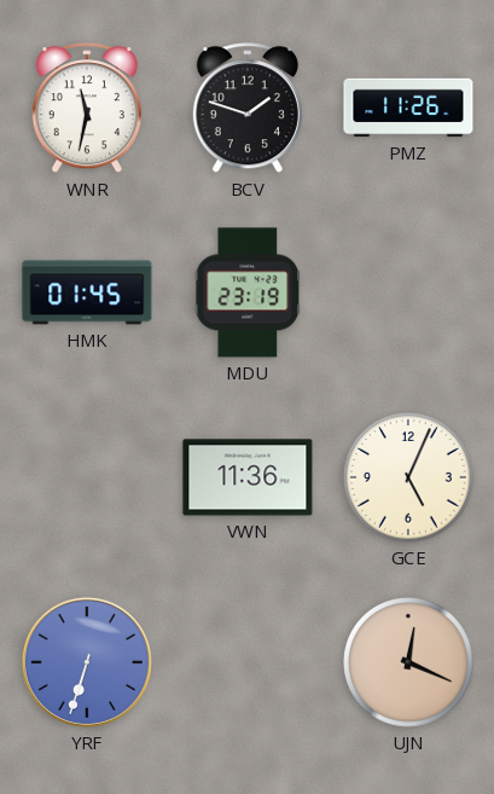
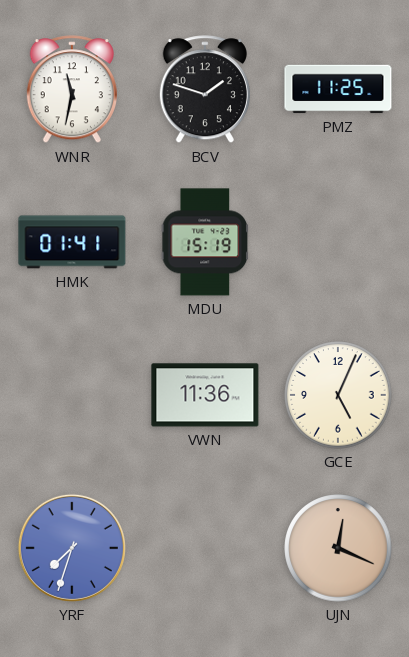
PMZ: 11:26 -> 11:25 (338, 89)
HMK: 01:45 -> 01:41 (72, 242)
MDU: 23:19 -> 15:19 (205, 242)
YRF: 6:33 -> 7:33 (72, 548)
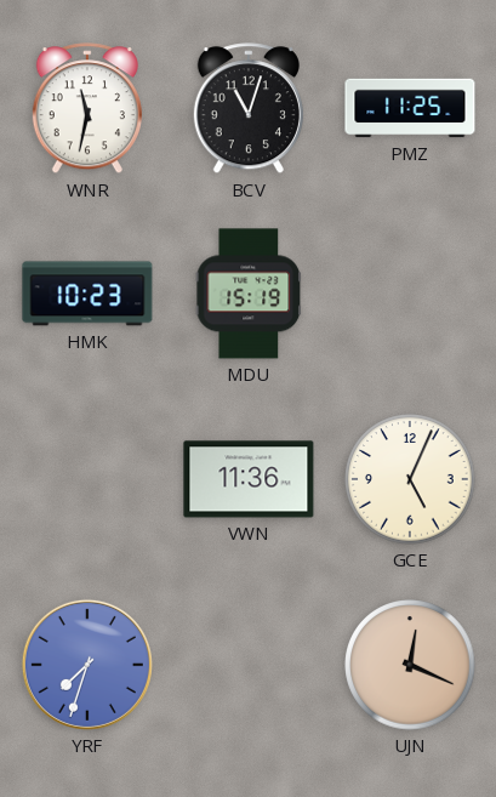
BCV: 1:48 -> 11:03 (249, 109)
HMK: 01:41 -> 10:23 (87, 294)
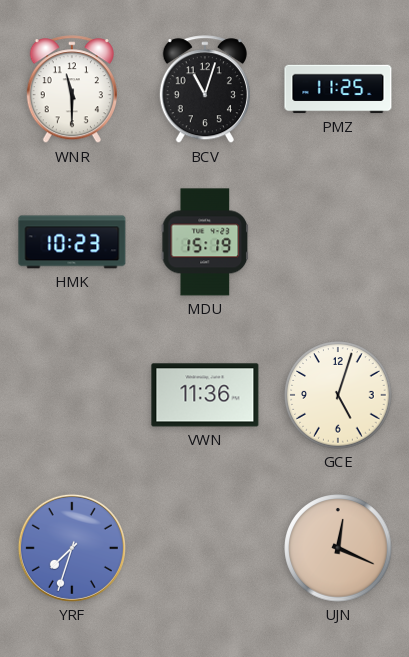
WNR: 11:32 -> 11:30 (72, 90)
GCE: 5:04 -> 5:03 (338, 395)
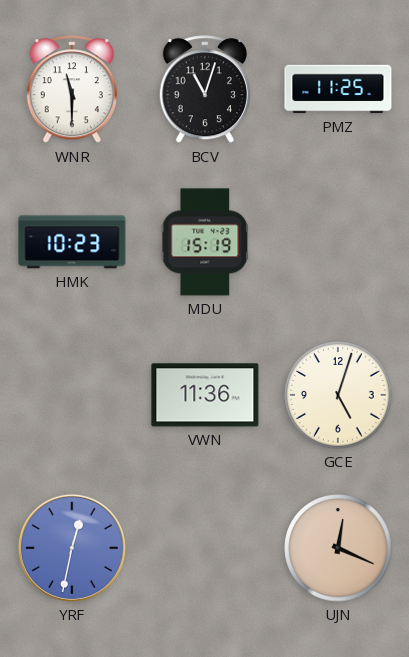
YRF: 7:33 -> 12:32 (72, 548)
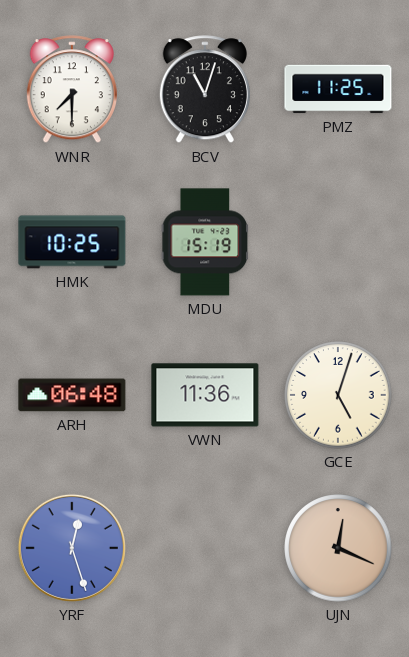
WNR: 11:30 -> 7:30 (72, 90)
HMK: 10:23 -> 10:25 (72, 242)
ARH: none -> 06:48 (72, 395)
YRF: 12:32 -> 12:27 (72, 548)
